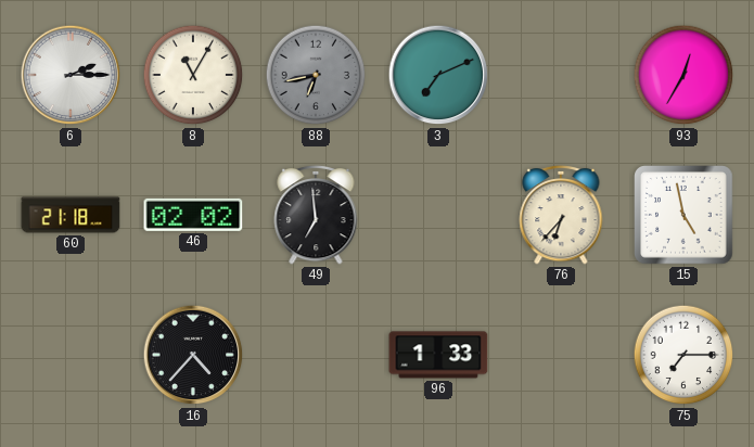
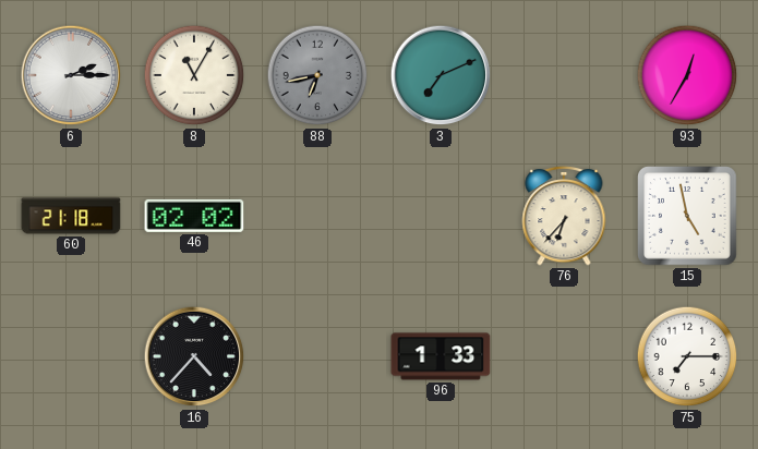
49: 6:59 -> none (316, 215)
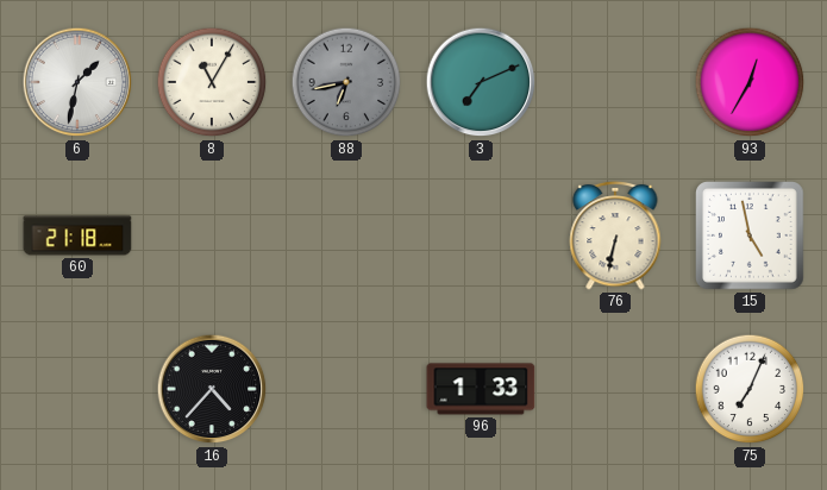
6: 2:15 -> 1:32 (77, 82)
46: 02:02 -> none (194, 216)
76: 6:37 -> 6:32 (615, 235)
75: 7:15 -> 7:04 (750, 389)
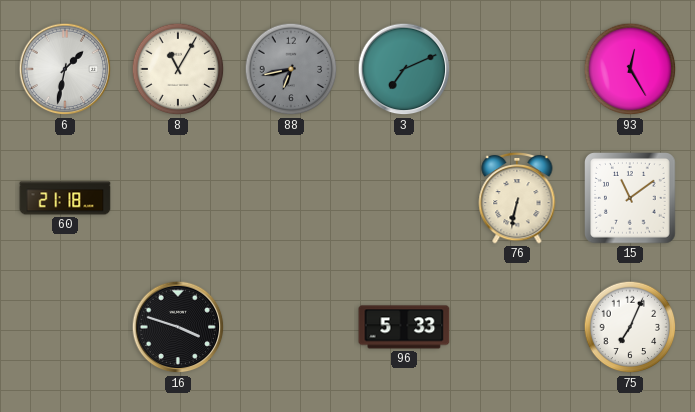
93: 12:35 -> 12:25 (630, 69)
15: 4:58 -> 11:09 (630, 198)
16: 4:37 -> 3:48 (178, 327)
96: 1:33 -> 5:33 (404, 327)
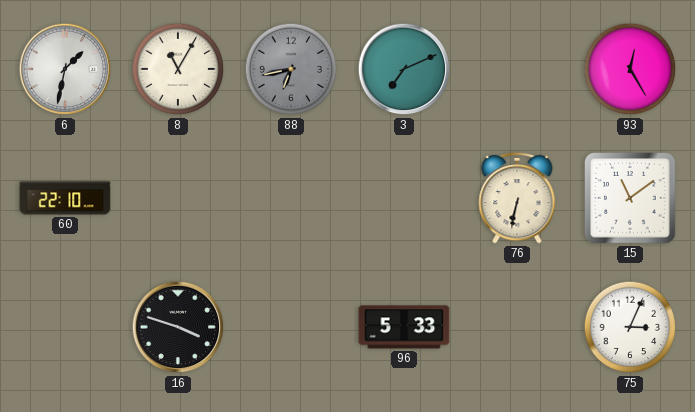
60: 21:18 -> 22:10 (65, 198)
75: 7:04 -> 3:04 (630, 327)
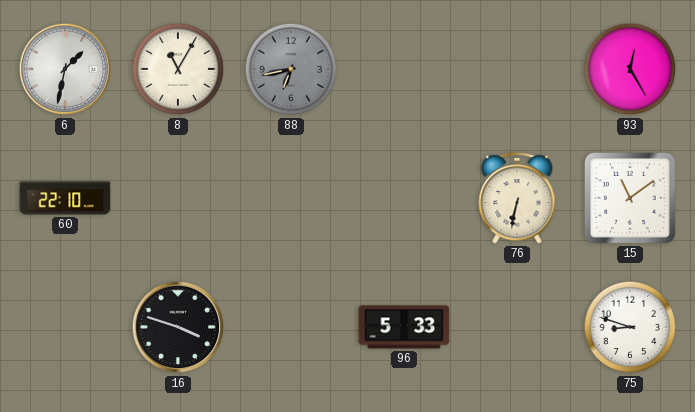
3: 7:11 -> none (404, 69)
75: 3:04 -> 8:48 (630, 327)
